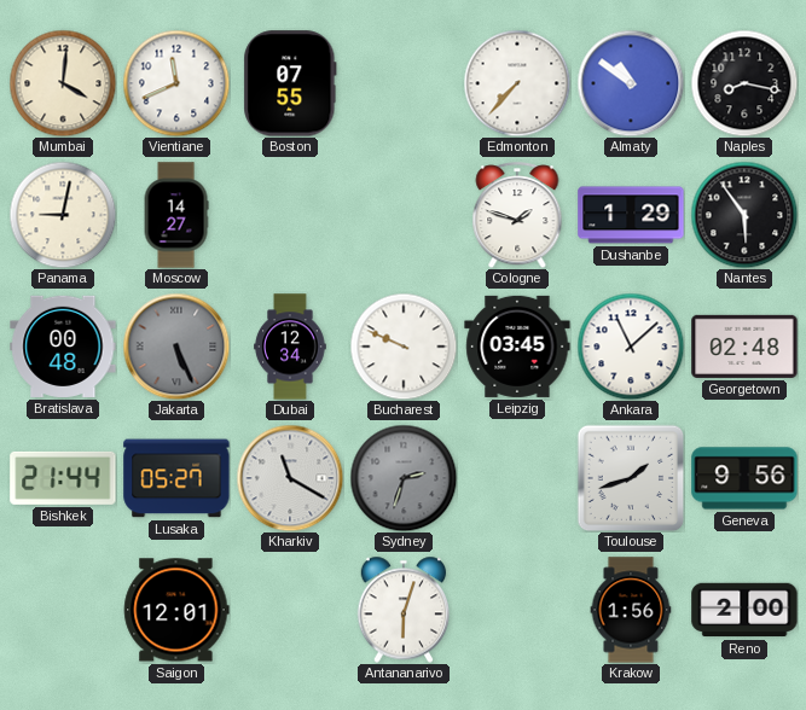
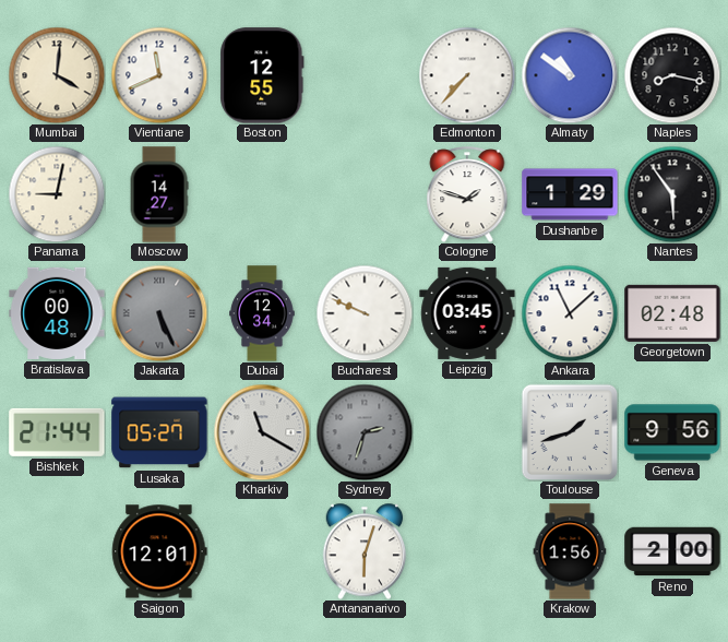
Boston: 07:55 -> 12:55 (262, 75)
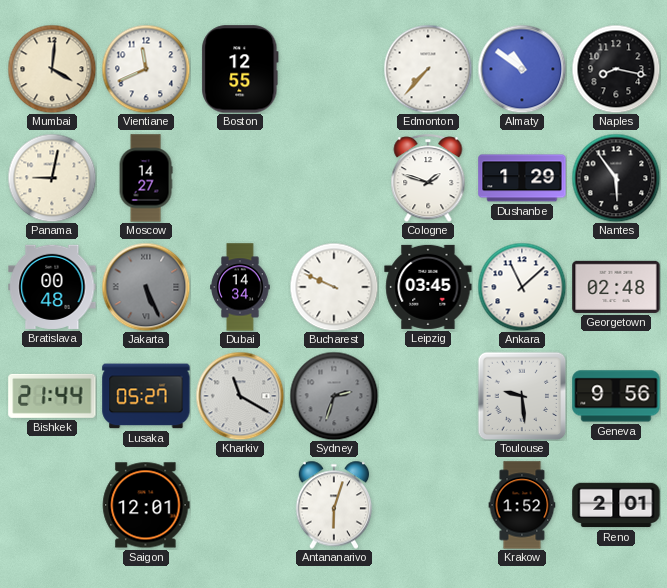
Dubai: 12:34 -> 14:34 (240, 287)
Toulouse: 1:42 -> 9:29 (522, 396)
Krakow: 1:56 -> 1:52 (522, 505)
Reno: 2:00 -> 2:01 (616, 505)
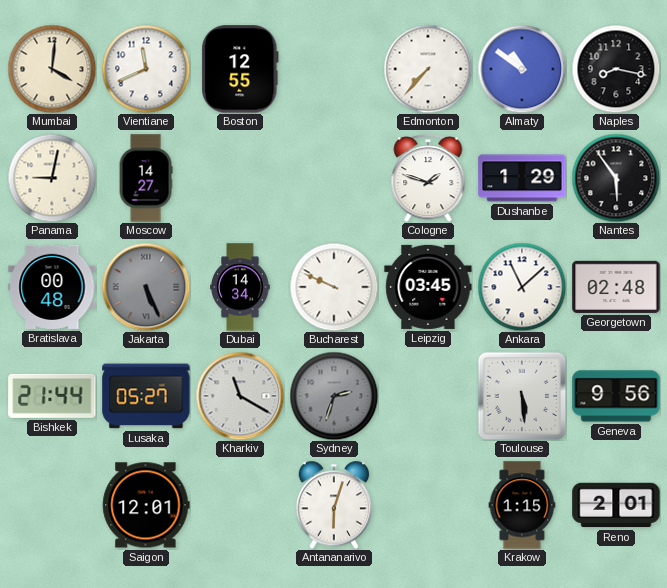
Toulouse: 9:29 -> 5:29 (522, 396)
Krakow: 1:52 -> 1:15 (522, 505)
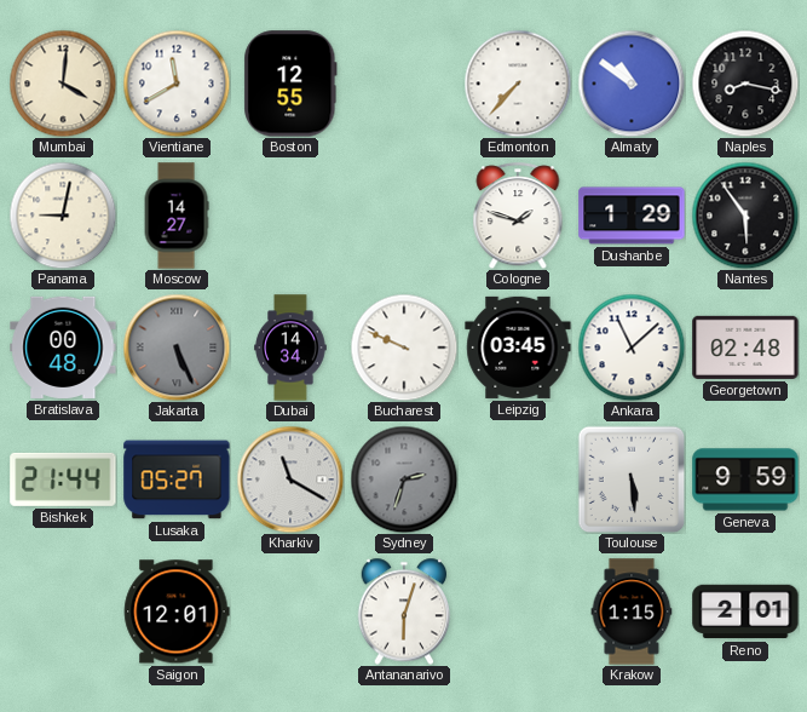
Vientiane: 11:41 -> 11:40 (177, 84)
Geneva: 9:56 -> 9:59 (745, 480)
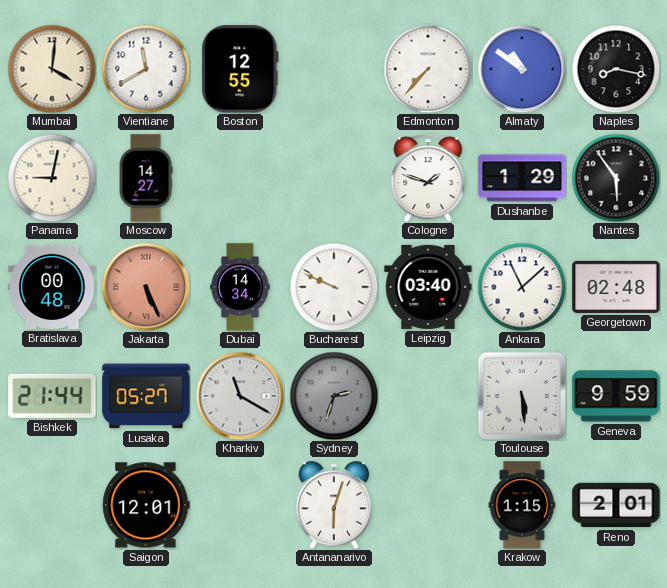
Jakarta dial: grey -> salmon (146, 287)
Leipzig: 03:45 -> 03:40 (428, 287)
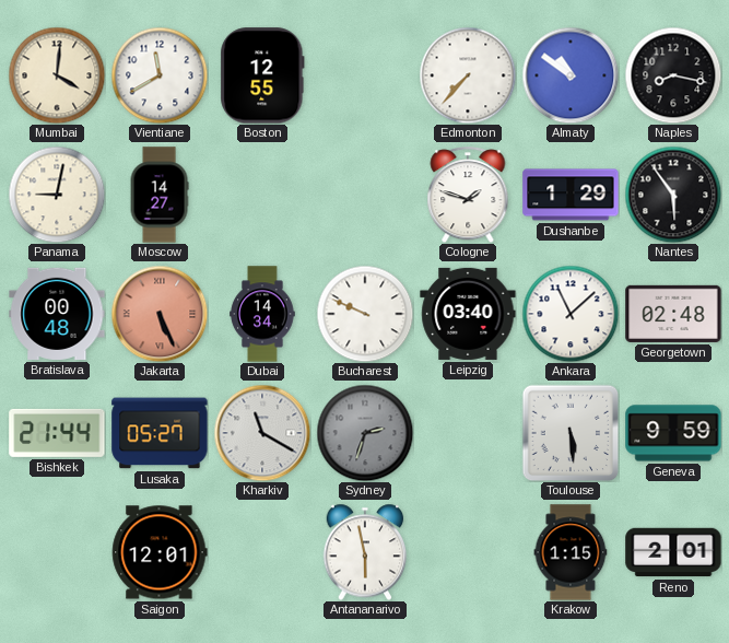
Antananarivo: 6:03 -> 5:58 (365, 552)
